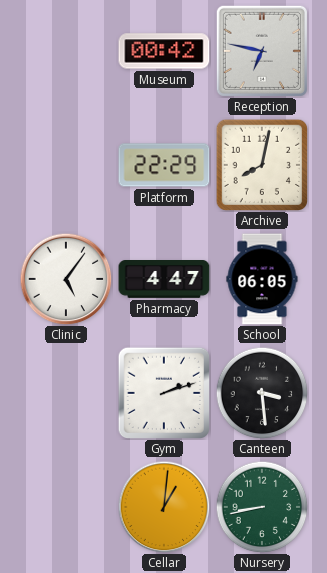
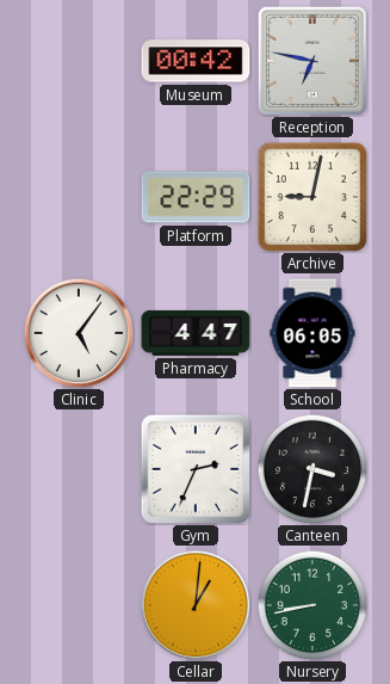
Archive: 8:02 -> 9:02 (311, 196)
Gym: 2:12 -> 2:34 (194, 468)
Canteen: 3:29 -> 3:32 (312, 469)
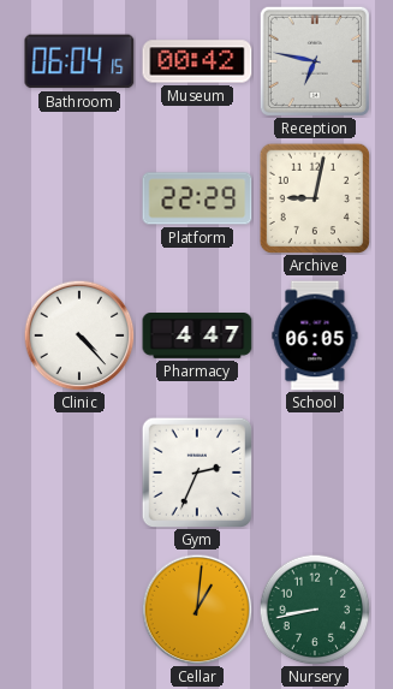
Bathroom: none -> 06:04 (79, 61)
Clinic: 5:06 -> 4:23 (79, 335)
Canteen: 3:32 -> none (312, 469)
